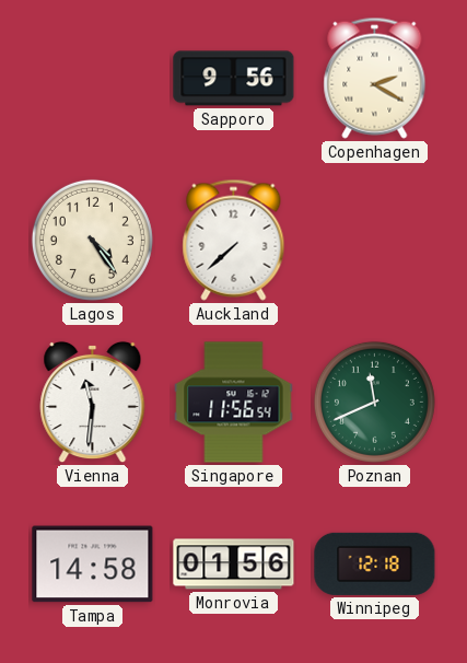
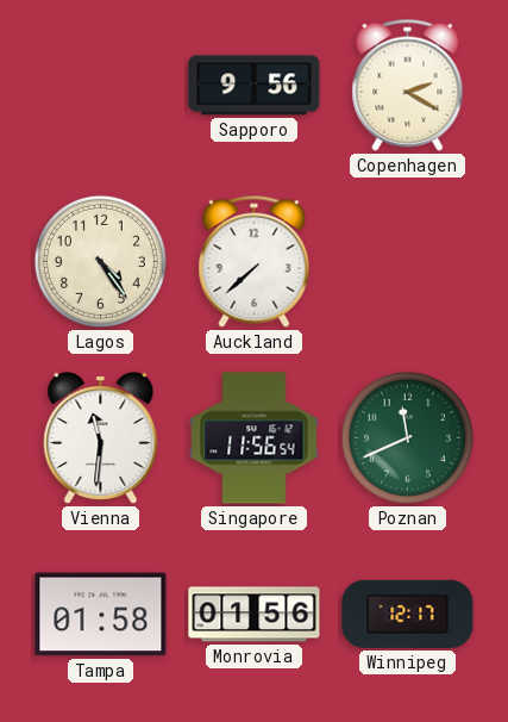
Tampa: 14:58 -> 01:58 (101, 615)
Winnipeg: 12:18 -> 12:17 (408, 614)
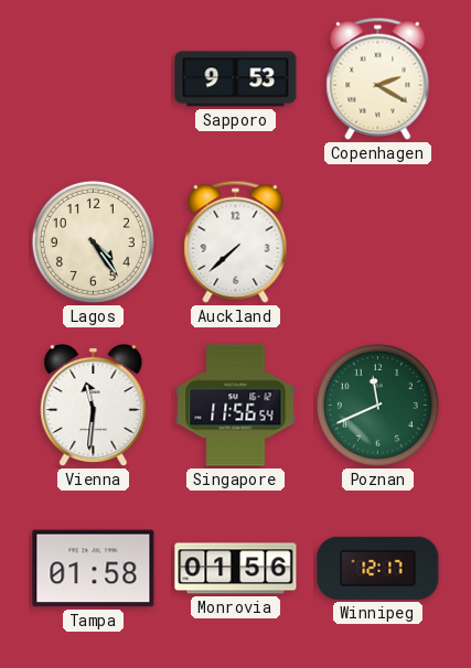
Sapporo: 9:56 -> 9:53 (236, 79)
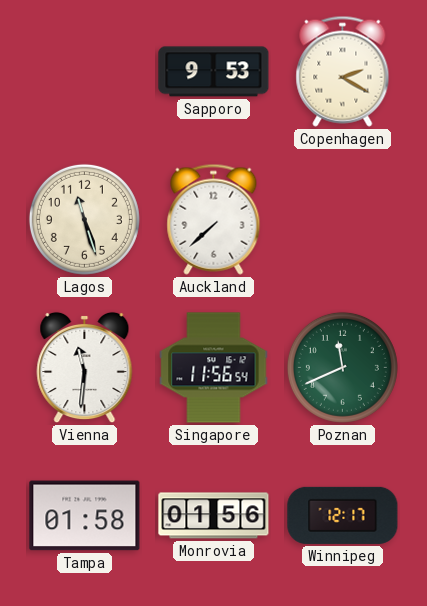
Lagos: 4:24 -> 11:27 (84, 219)
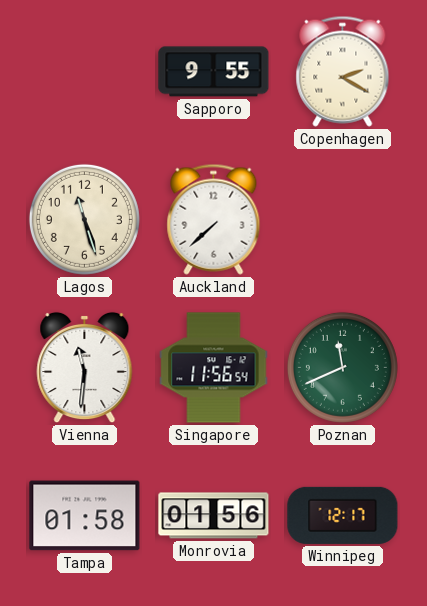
Sapporo: 9:53 -> 9:55 (214, 72)
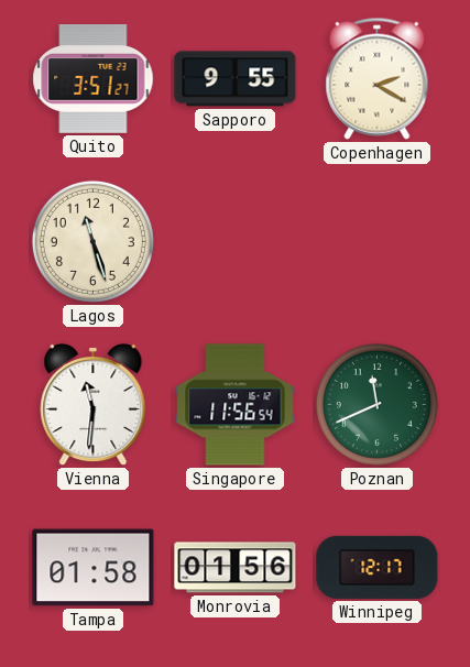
Quito: none -> 3:51 (94, 79)
Auckland: 7:38 -> none (214, 219)
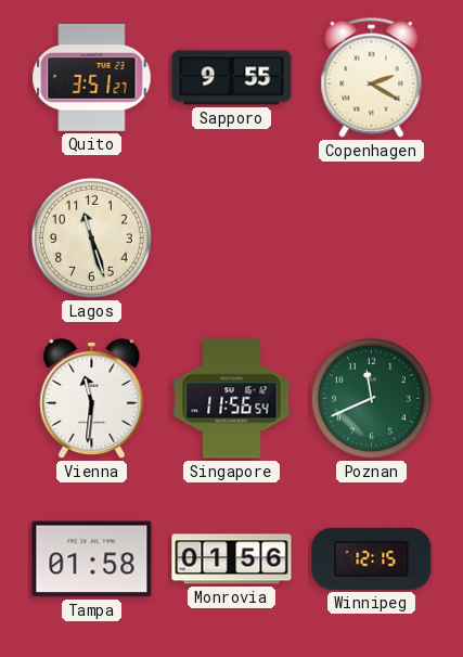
Winnipeg: 12:17 -> 12:15 (372, 558)
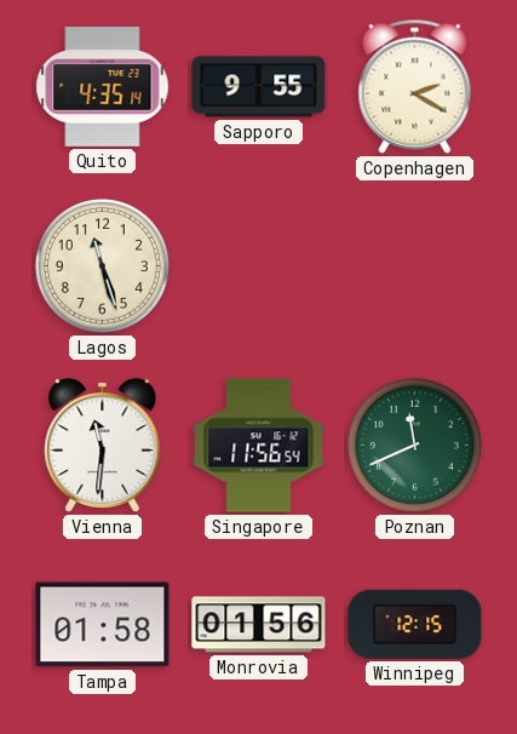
Quito: 3:51 -> 4:35 (103, 87)
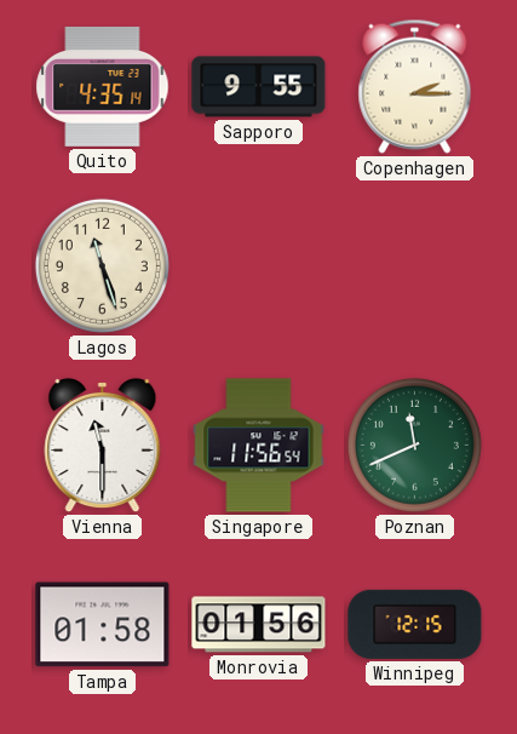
Copenhagen: 2:20 -> 2:15 (415, 86)
Vienna: 11:31 -> 11:30 (103, 446)
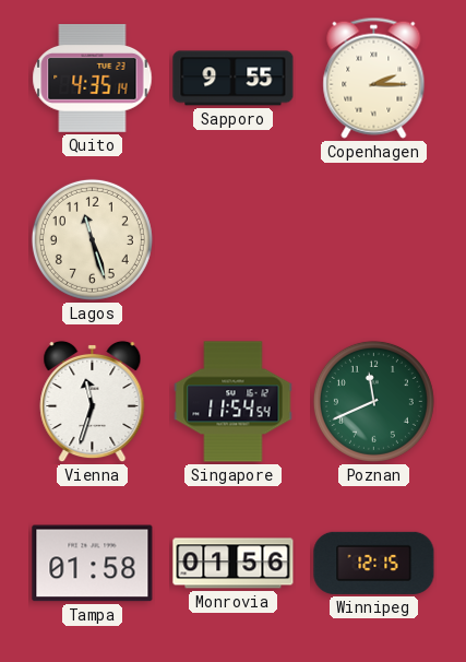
Vienna: 11:30 -> 11:33 (93, 402)
Singapore: 11:56 -> 11:54 (234, 402)
